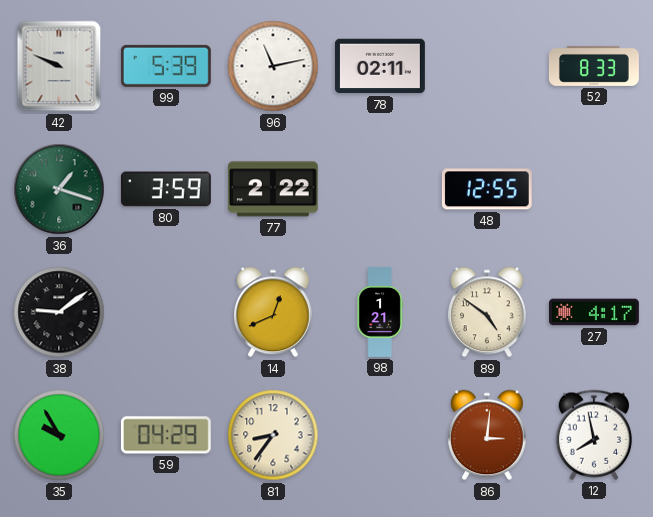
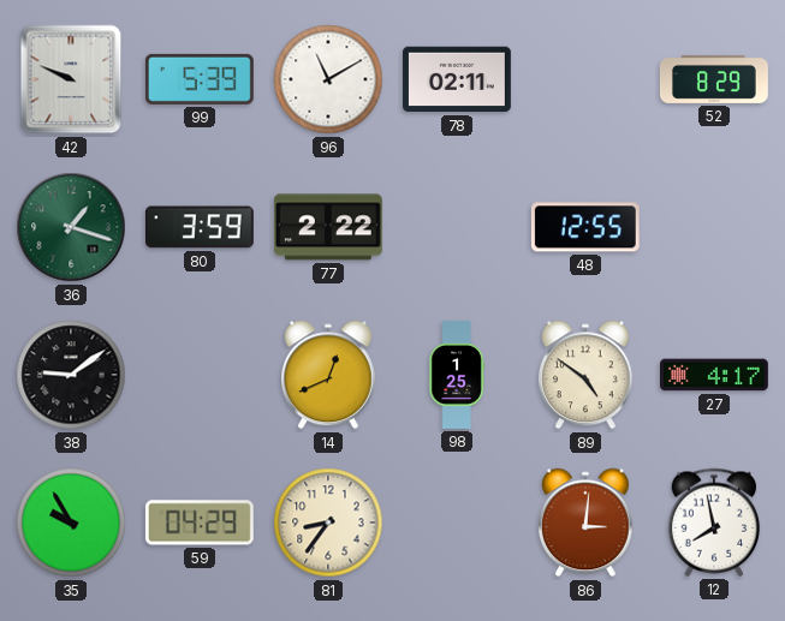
96: 11:13 -> 11:10 (328, 79)
52: 8:33 -> 8:29 (714, 79)
98: 1:21 -> 1:25 (457, 376)
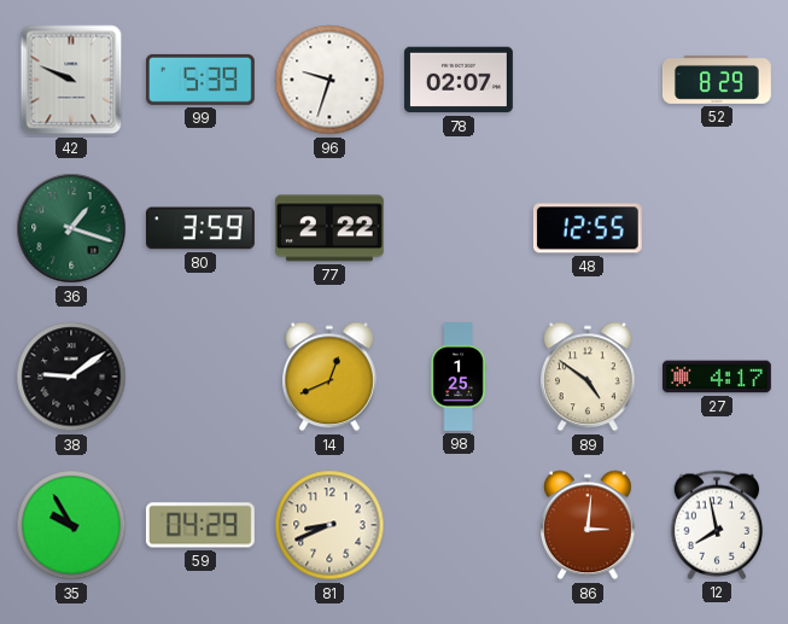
96: 11:10 -> 9:33 (329, 80)
78: 02:11 -> 02:07 (459, 80)
81: 8:36 -> 8:41 (329, 525)
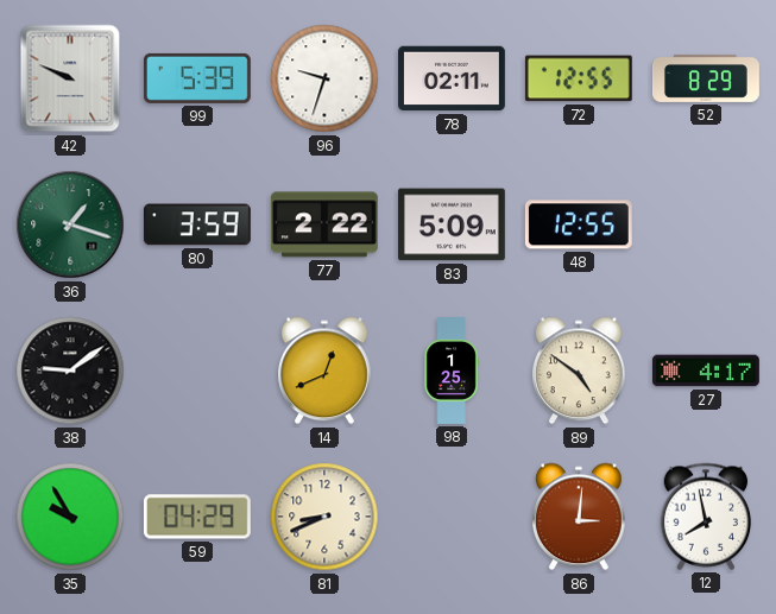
78: 02:07 -> 02:11 (452, 78)
72: none -> 12:55 (579, 78)
83: none -> 5:09 (452, 224)
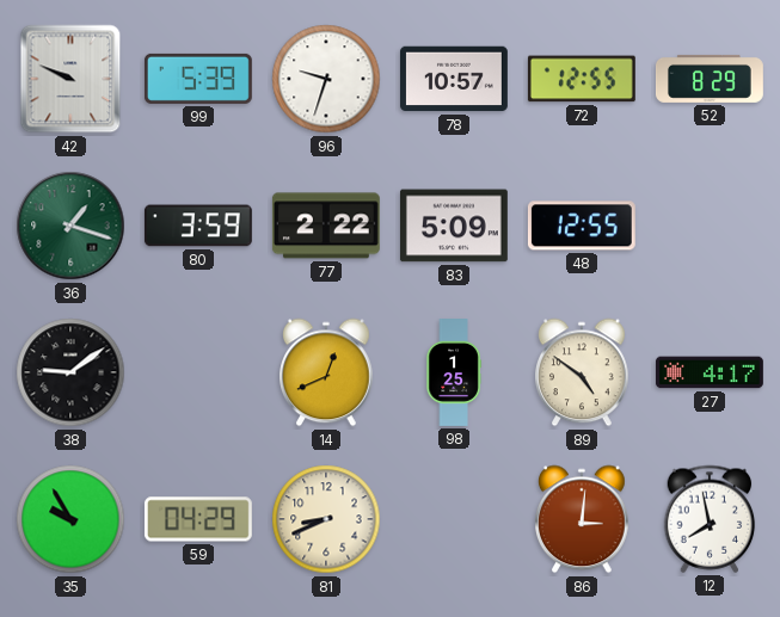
78: 02:11 -> 10:57 (454, 79)
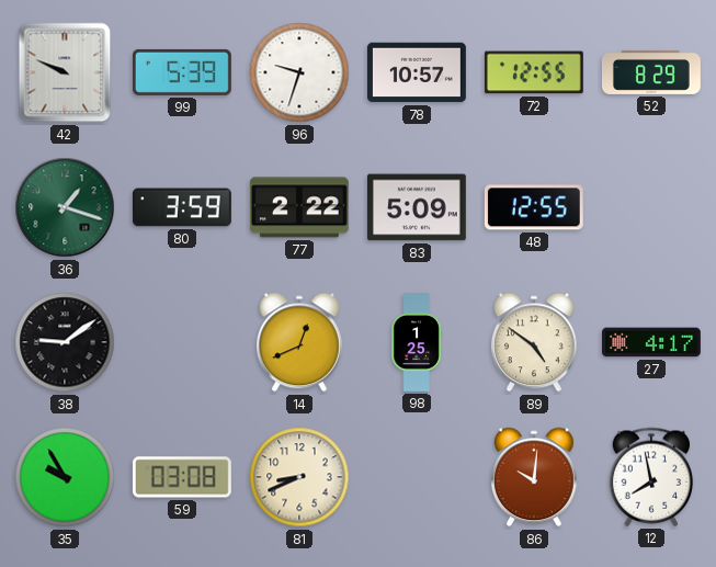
59: 04:29 -> 03:08 (182, 477)
86: 3:01 -> 10:01 (535, 477)
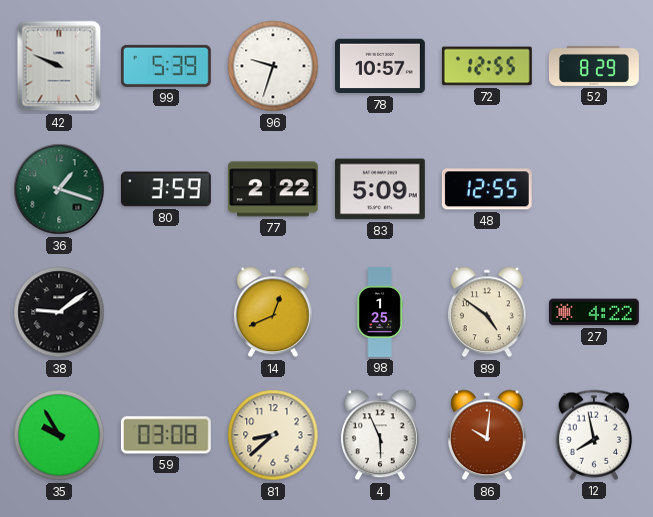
27: 4:17 -> 4:22 (594, 312)
81: 8:41 -> 8:38 (273, 435)
4: none -> 5:56 (381, 435)
